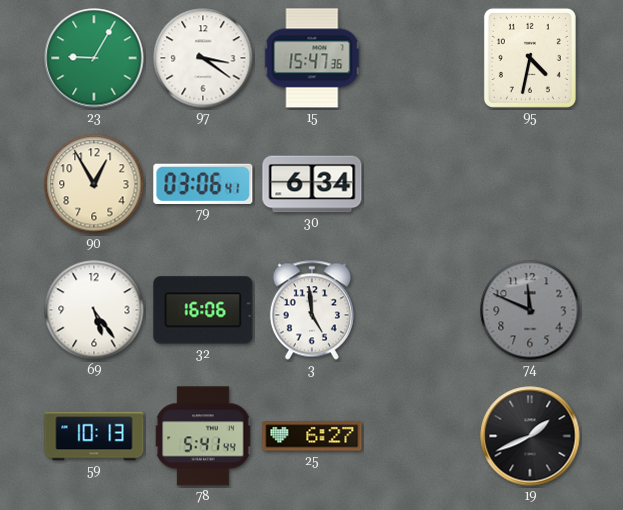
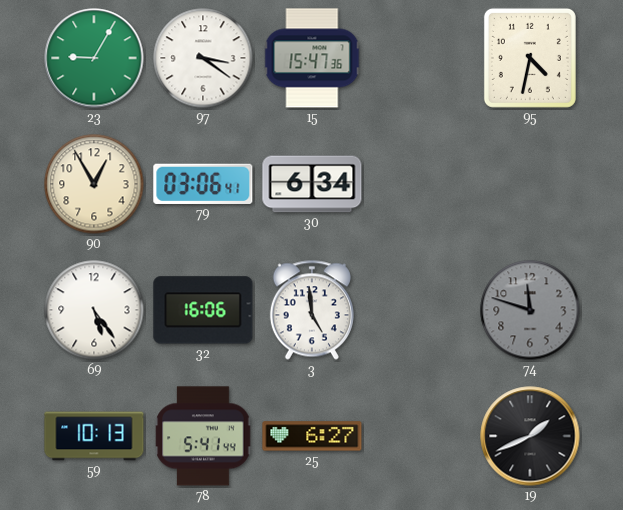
74: 11:49 -> 11:48 (530, 310)
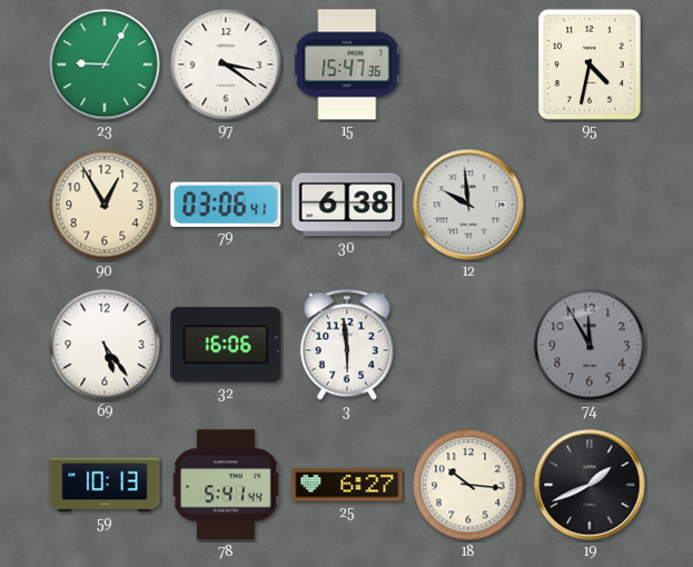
30: 6:34 -> 6:38 (347, 205)
12: none -> 9:59 (468, 205)
3: 4:59 -> 5:59 (347, 345)
74: 11:48 -> 11:55 (590, 345)
18: none -> 10:16 (468, 485)
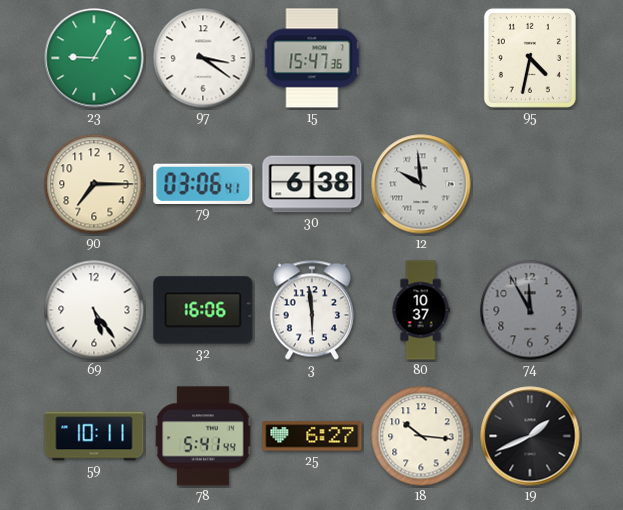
90: 12:55 -> 7:15 (94, 184)
80: none -> 10:37 (421, 310)
59: 10:13 -> 10:11 (94, 436)
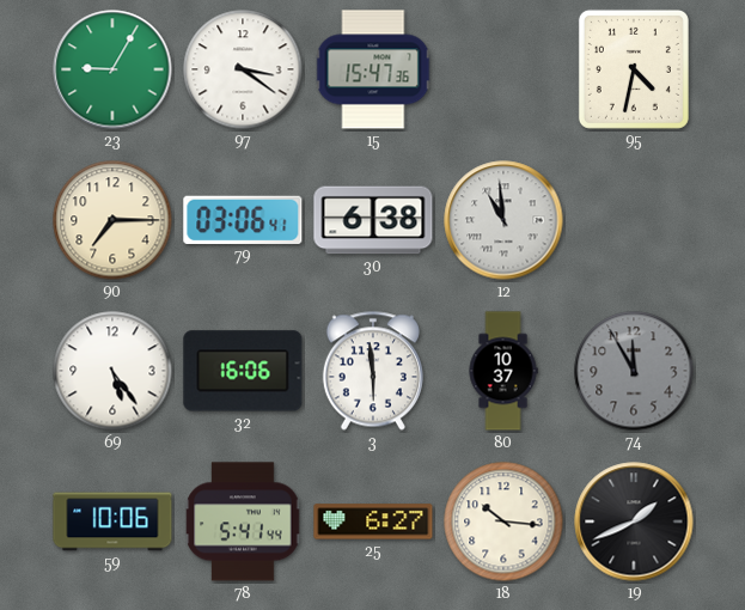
12: 9:59 -> 10:59 (503, 220)
59: 10:11 -> 10:06 (112, 521)
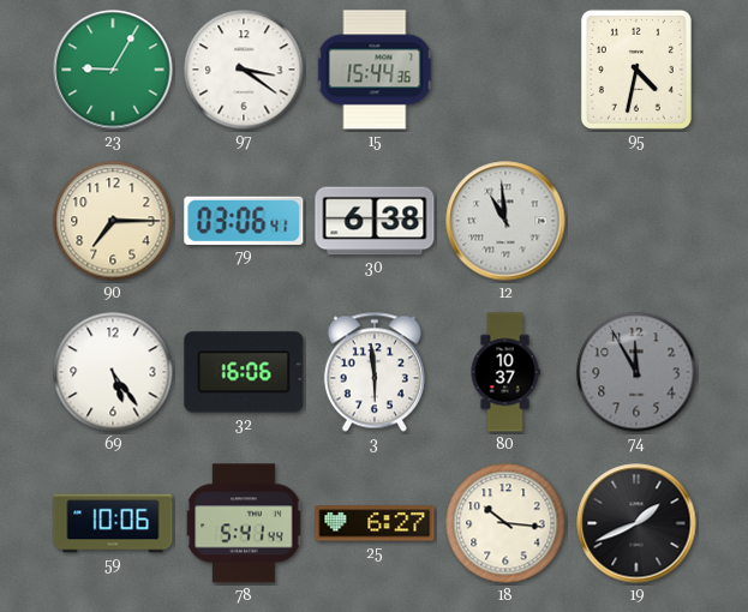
15: 15:47 -> 15:44 (375, 70)
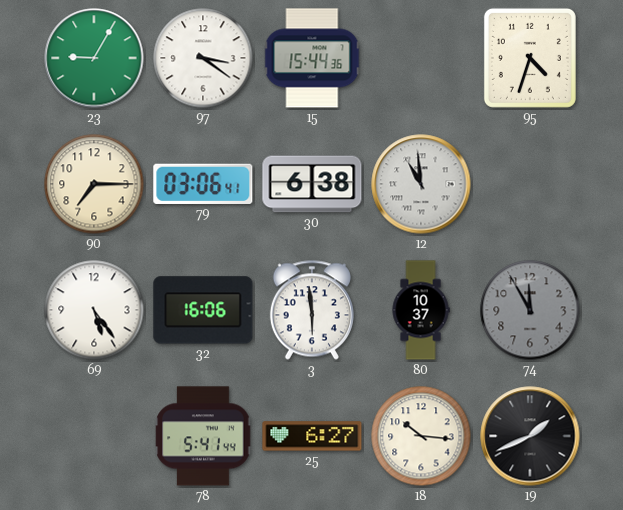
95: 4:32 -> 4:33 (530, 58)
59: 10:06 -> none (113, 523)
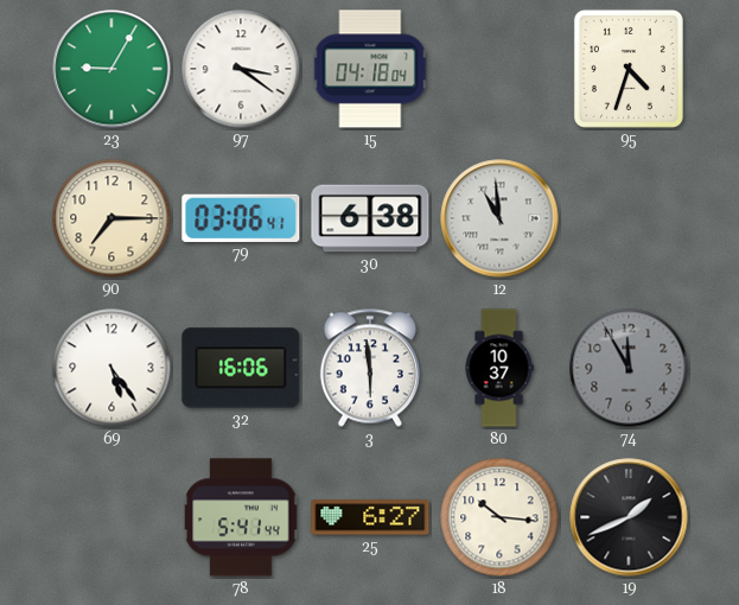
15: 15:44 -> 04:18 (370, 69)
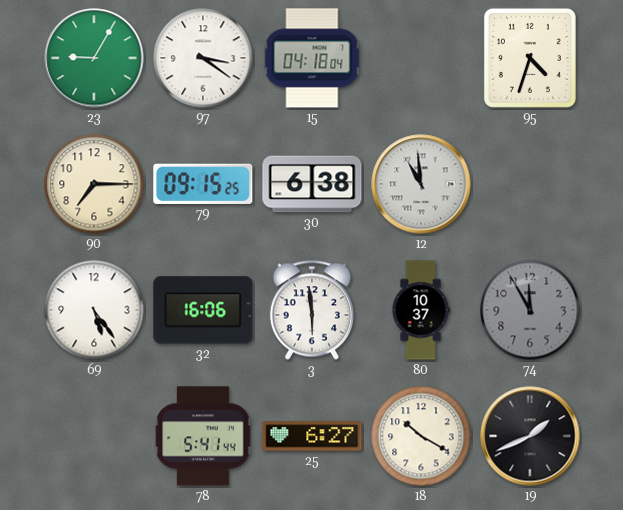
79: 03:06 -> 09:15 (203, 184)
18: 10:16 -> 10:20 (421, 436)
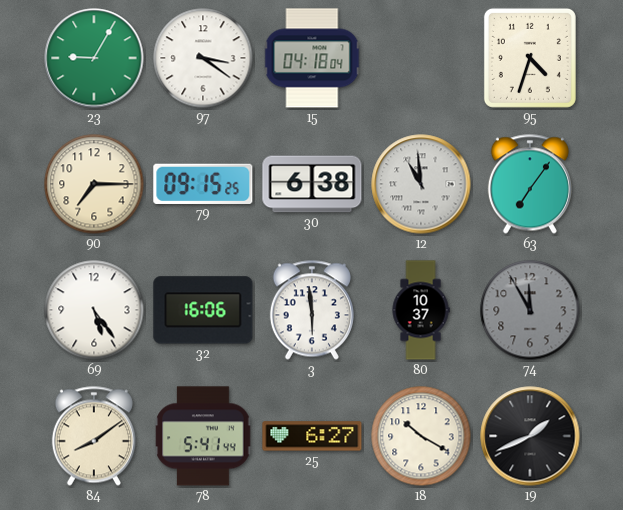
63: none -> 7:06 (530, 184)
84: none -> 8:09 (94, 436)
